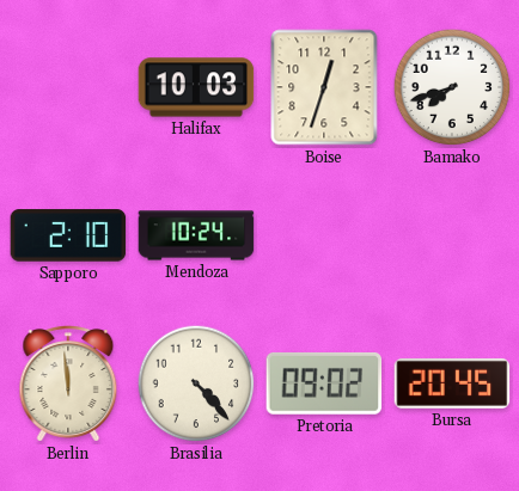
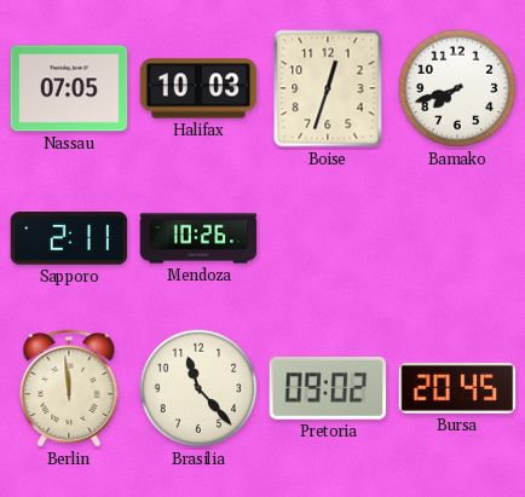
Nassau: none -> 07:05 (69, 88)
Sapporo: 2:10 -> 2:11 (69, 238)
Mendoza: 10:24 -> 10:26 (198, 238)
Brasilia: 4:23 -> 11:23 (198, 388)
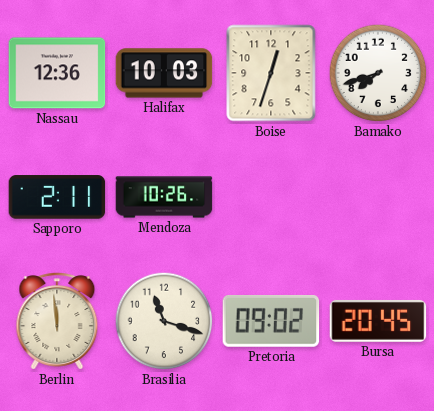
Nassau: 07:05 -> 12:36 (57, 73)
Brasilia: 11:23 -> 11:18 (164, 321)
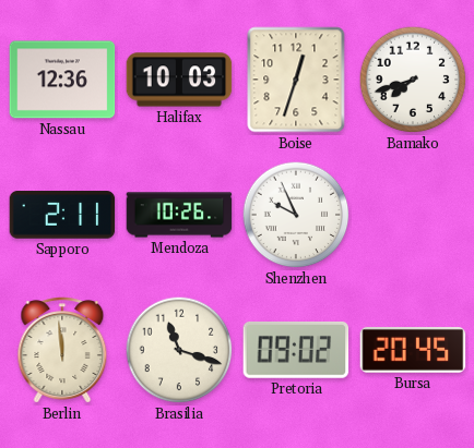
Shenzhen: none -> 9:56 (296, 215)
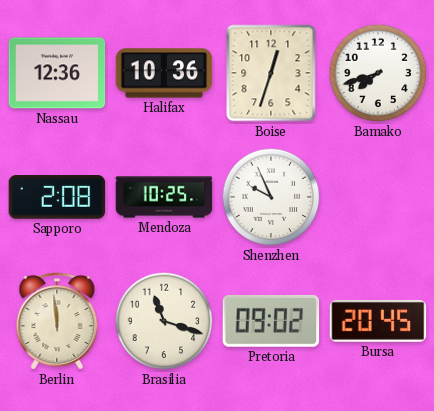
Halifax: 10:03 -> 10:36 (164, 73)
Sapporo: 2:11 -> 2:08 (57, 197)
Mendoza: 10:26 -> 10:25 (164, 197)
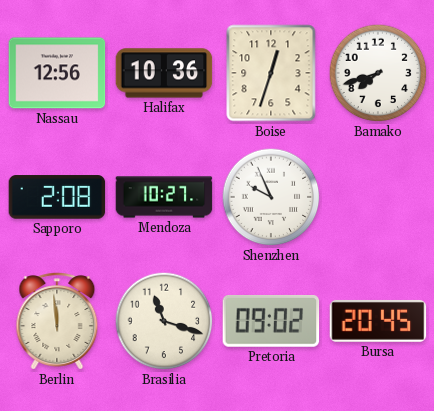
Nassau: 12:36 -> 12:56 (57, 73)
Mendoza: 10:25 -> 10:27 (164, 197)
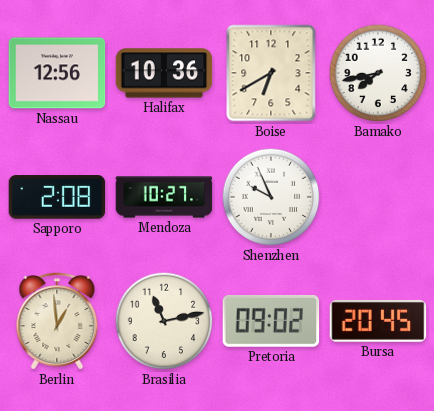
Boise: 12:33 -> 6:40 (271, 73)
Bamako: 7:42 -> 7:43 (378, 73)
Berlin: 11:59 -> 12:59 (57, 321)
Brasilia: 11:18 -> 11:13 (164, 321)
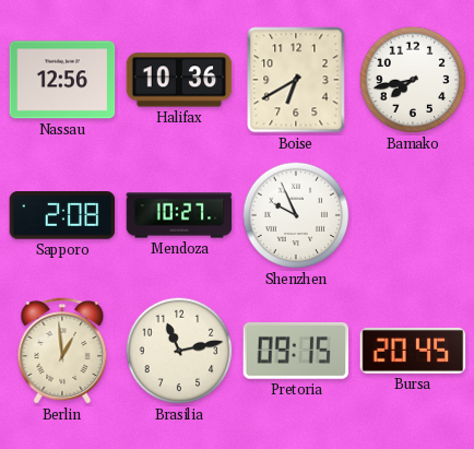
Pretoria: 09:02 -> 09:15 (296, 351)
